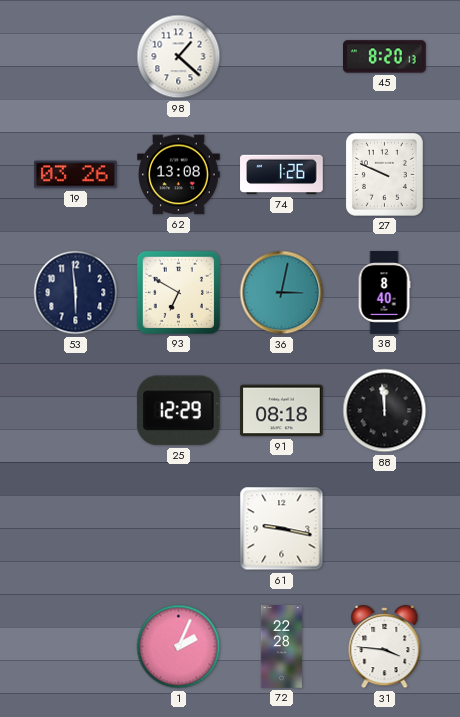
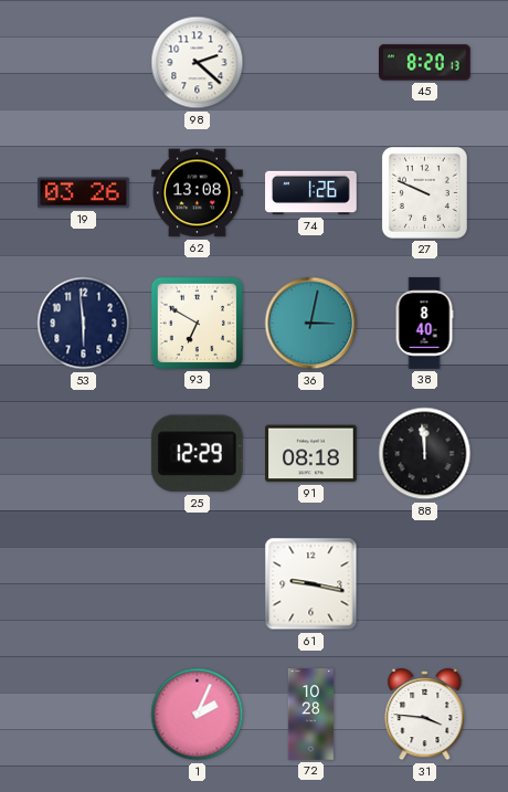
98: 1:22 -> 2:22 (198, 63)
72: 22:28 -> 10:28 (311, 715)
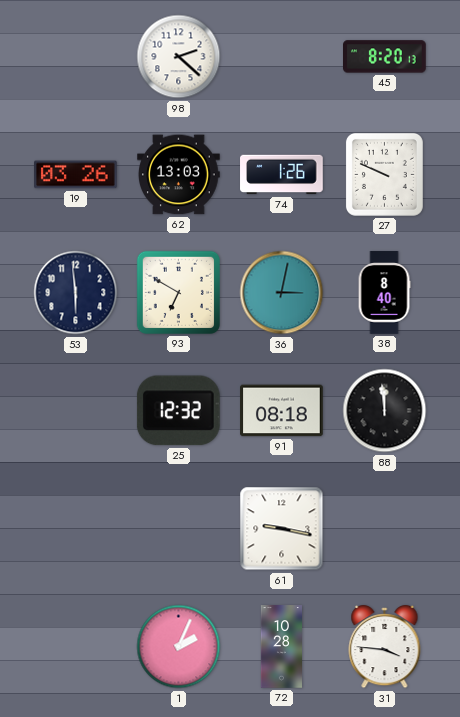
62: 13:08 -> 13:03 (179, 175)
25: 12:29 -> 12:32 (178, 411)
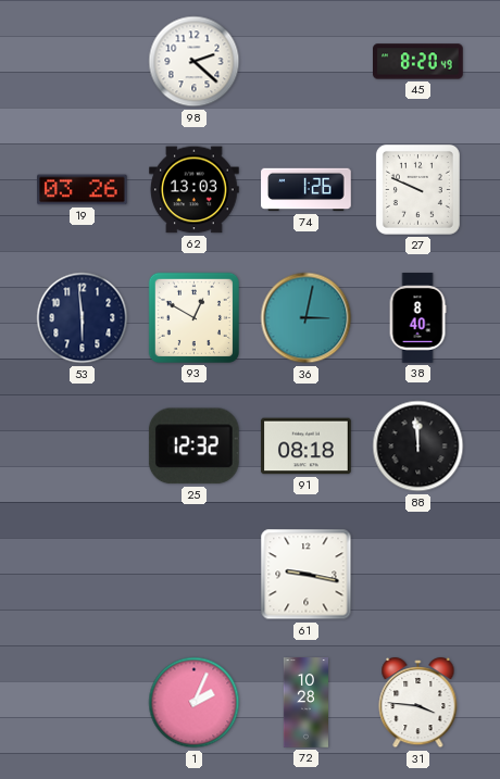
45: 8:20:13 -> 8:20:49 (418, 62)
93: 6:50 -> 12:50 (193, 317)
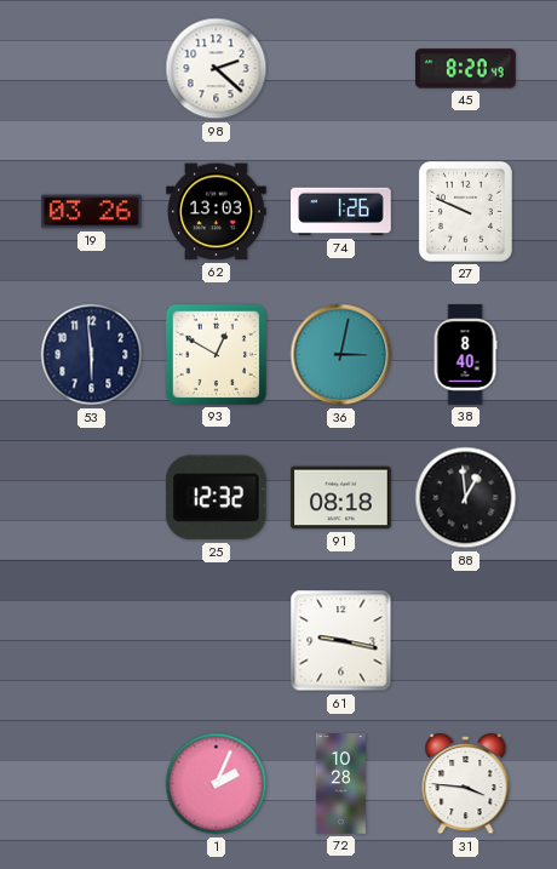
88: 11:59 -> 12:59 (466, 498)
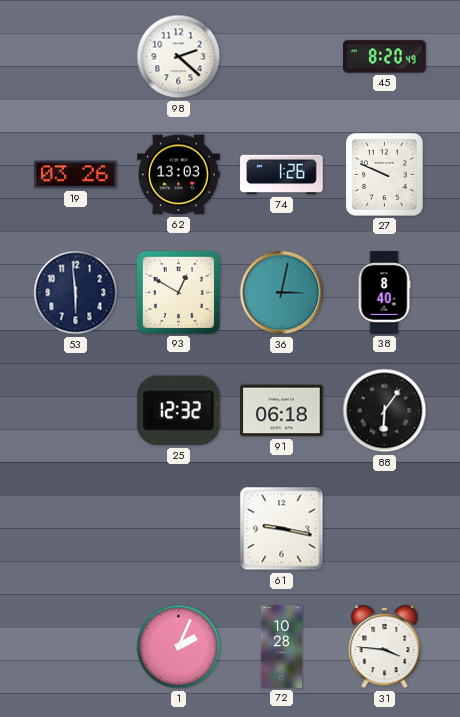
91: 08:18 -> 06:18 (282, 411)
88: 12:59 -> 6:06 (385, 411)
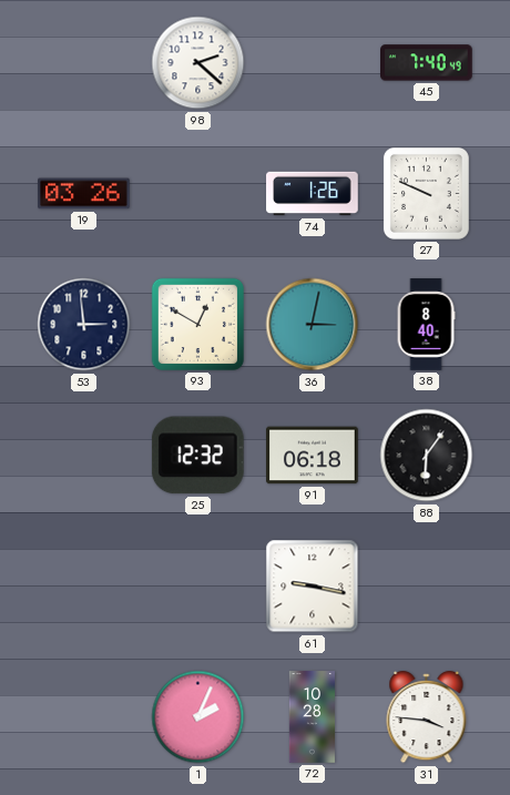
45: 8:20 -> 7:40 (427, 63)
62: 13:03 -> none (179, 175)
53: 5:59 -> 2:59 (84, 325)
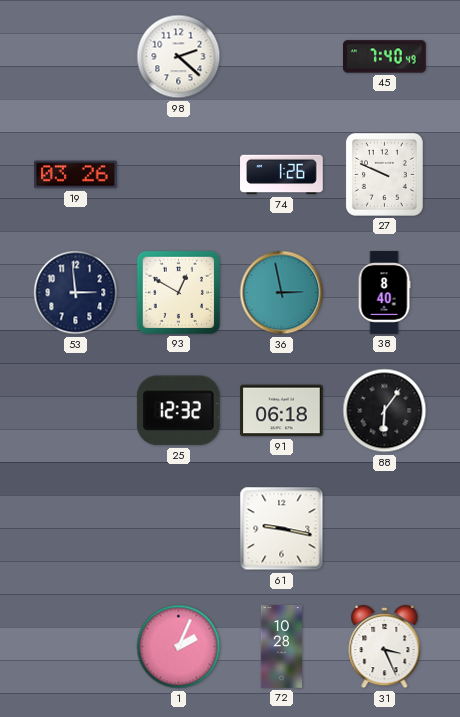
36: 3:02 -> 2:58 (282, 293)
31: 3:46 -> 3:26 (385, 647)
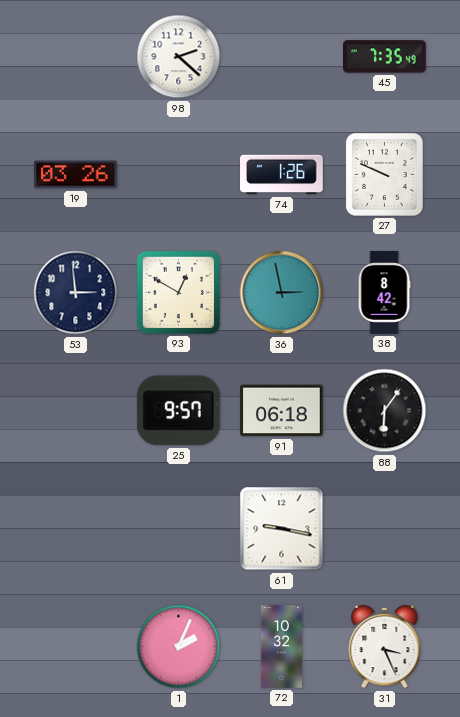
45: 7:40 -> 7:35 (385, 57)
38: 8:40 -> 8:42 (384, 293)
25: 12:32 -> 9:57 (178, 411)
72: 10:28 -> 10:32 (282, 647)
